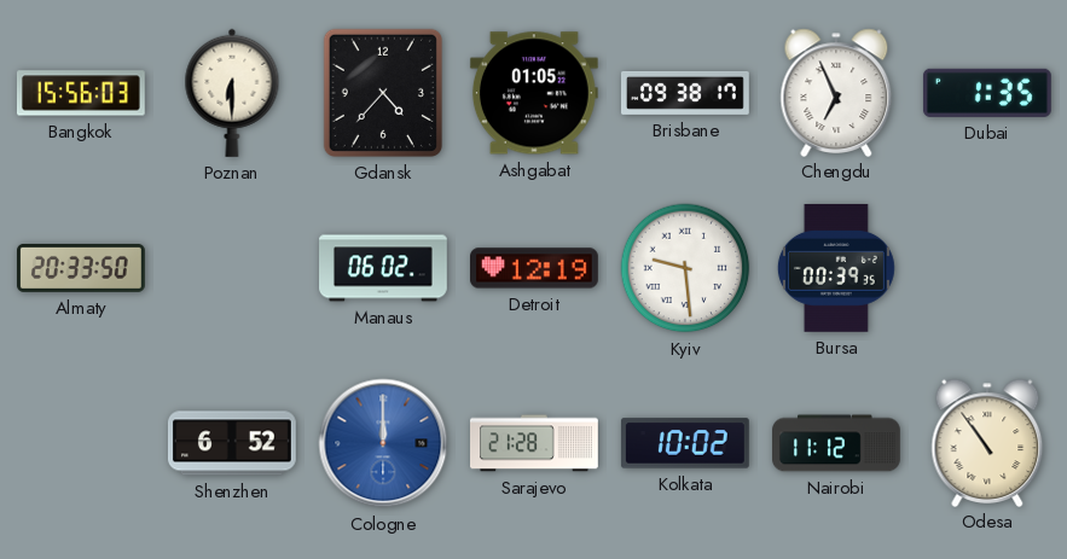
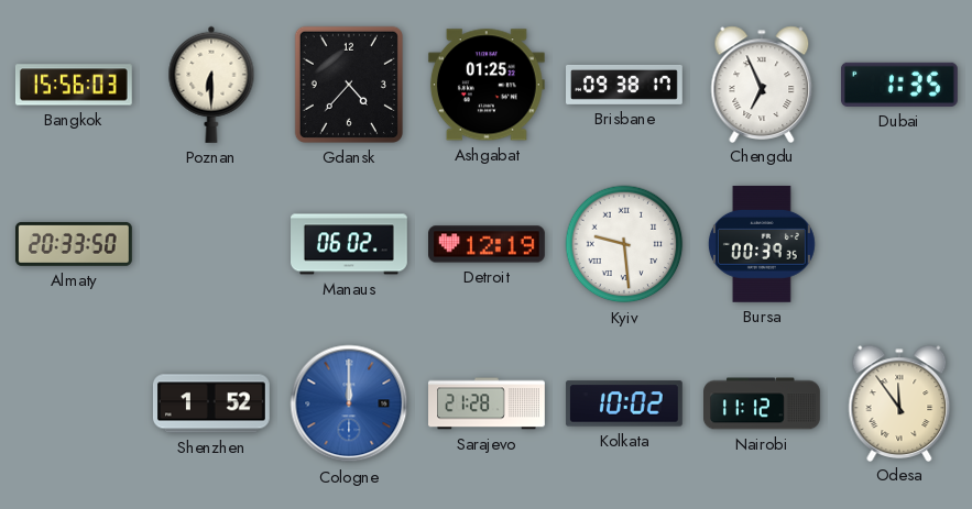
Ashgabat: 01:05 -> 01:25 (487, 85)
Shenzhen: 6:52 -> 1:52 (211, 403)
Odesa: 10:54 -> 11:54 (899, 402)
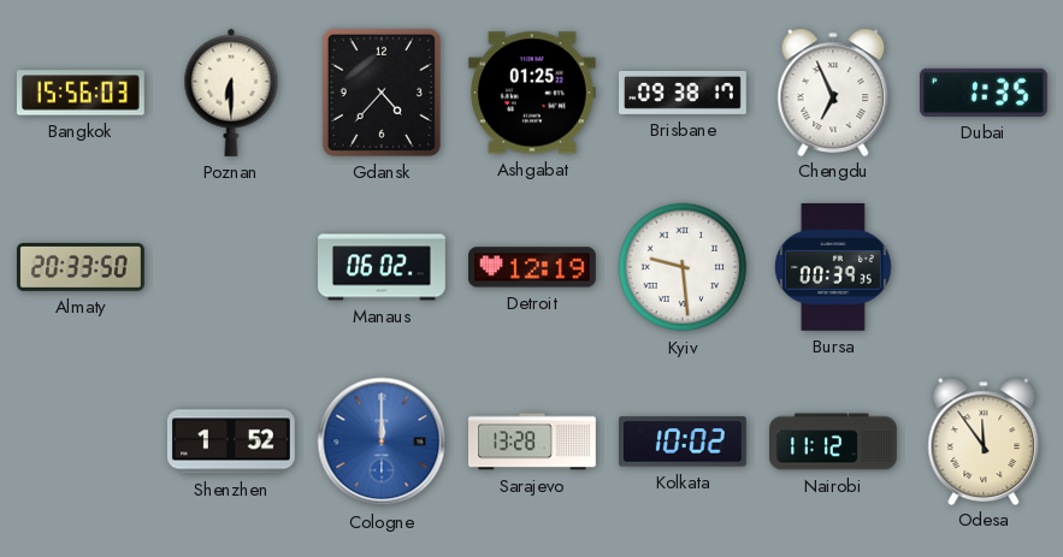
Sarajevo: 21:28 -> 13:28 (533, 442)
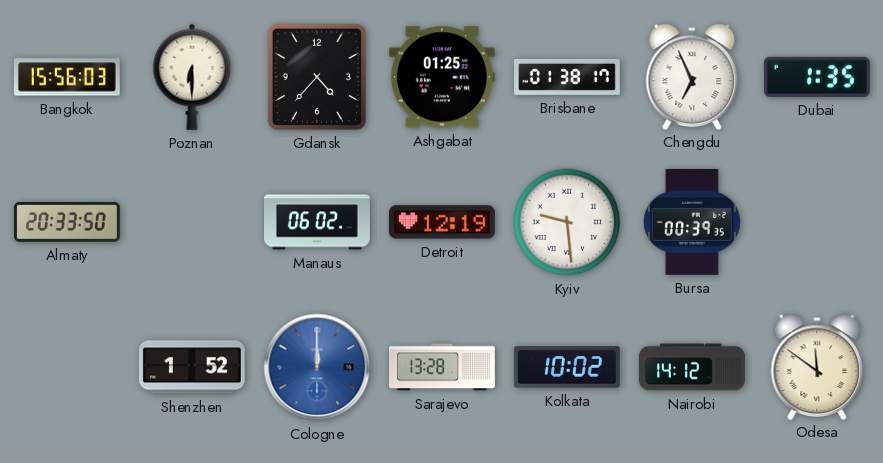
Brisbane: 09:38 -> 01:38 (568, 77)
Nairobi: 11:12 -> 14:12 (693, 367)
Odesa: 11:54 -> 11:51 (817, 366)
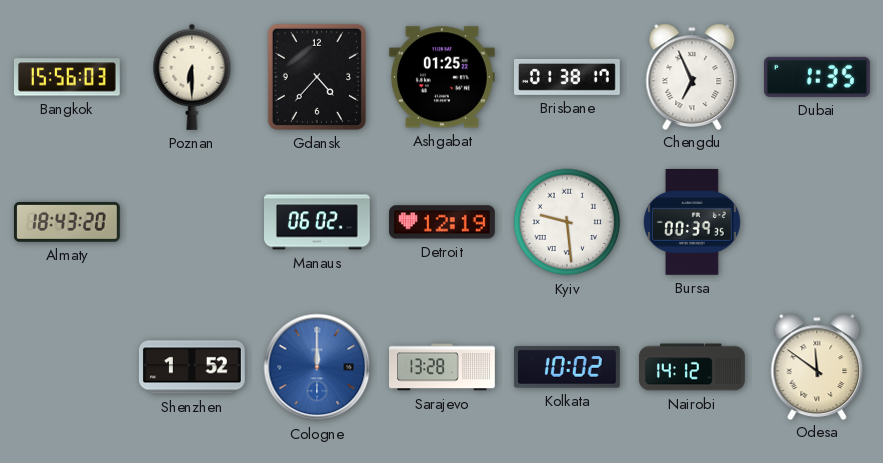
Almaty: 20:33 -> 18:43 (67, 222)
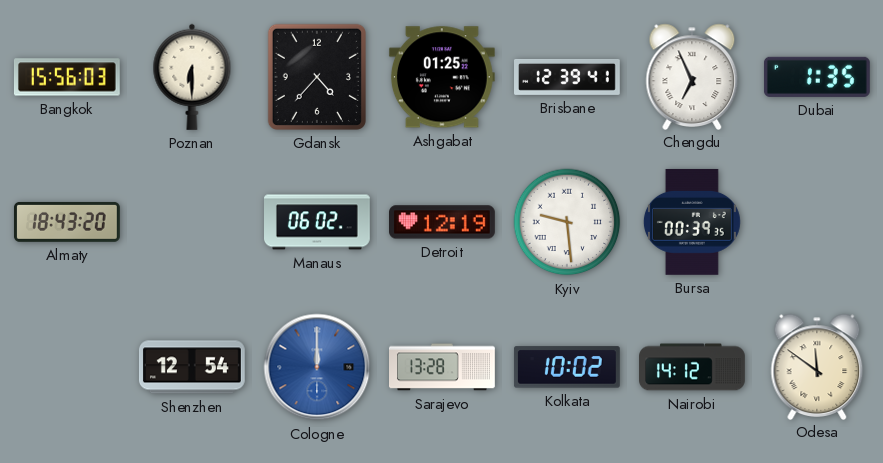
Brisbane: 01:38 -> 12:39 (568, 77)
Shenzhen: 1:52 -> 12:54 (192, 367)
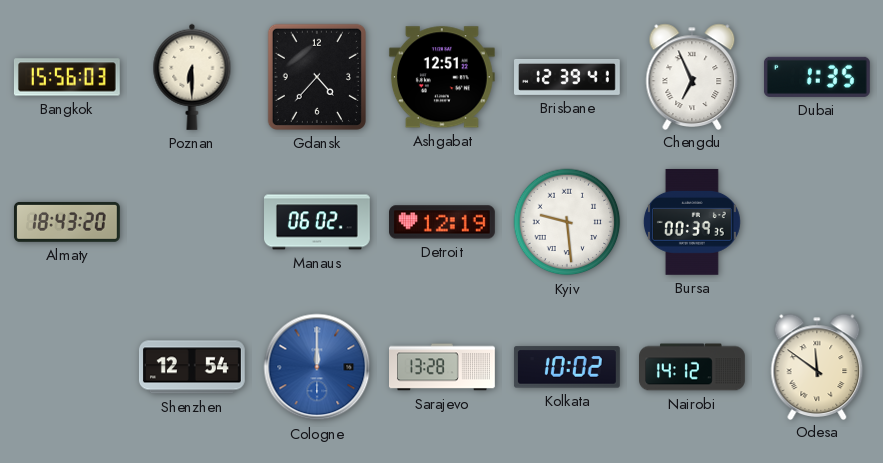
Ashgabat: 01:25 -> 12:51 (442, 77)
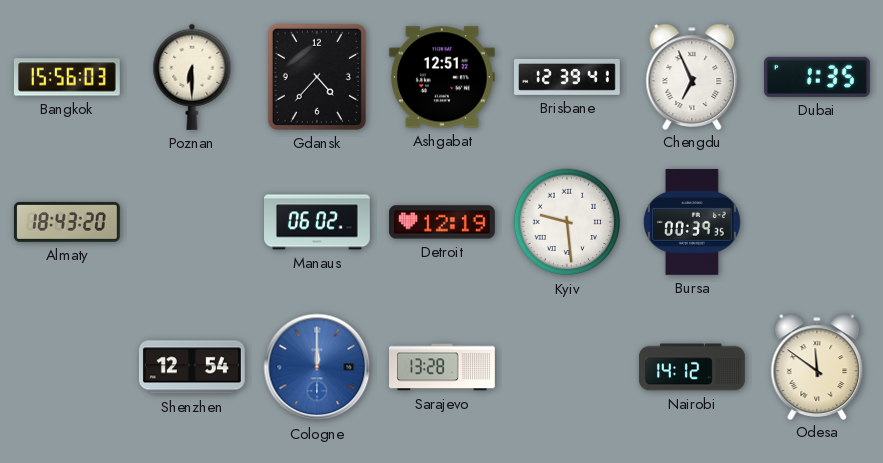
Kolkata: 10:02 -> none (567, 367)
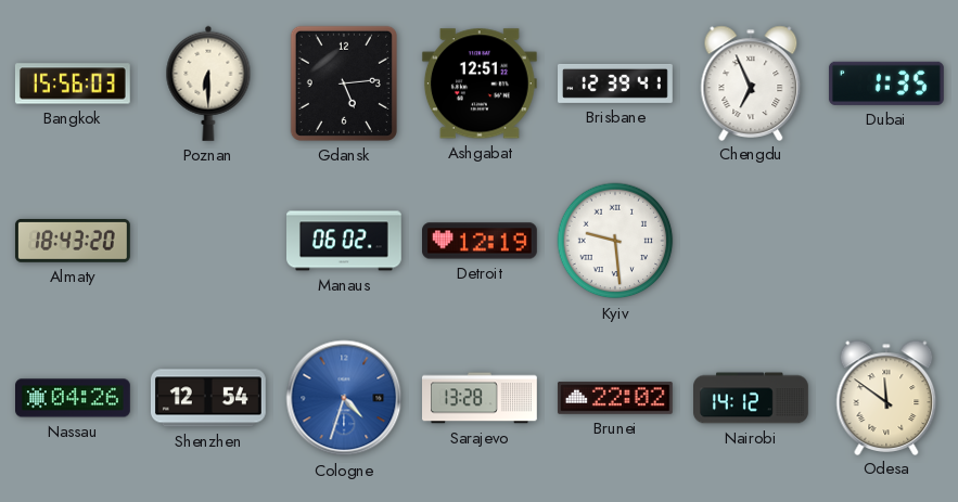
Gdansk: 4:37 -> 5:14 (344, 83)
Bursa: 00:39 -> none (692, 222)
Nassau: none -> 04:26 (74, 398)
Cologne: 12:00 -> 4:33 (344, 398)
Brunei: none -> 22:02 (615, 399)
